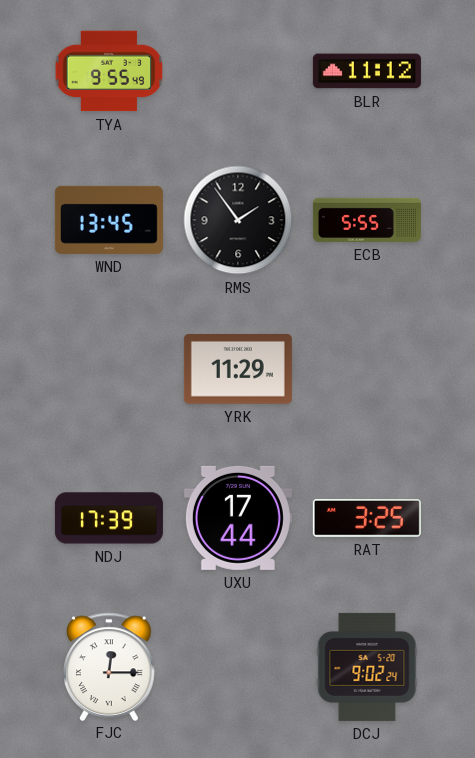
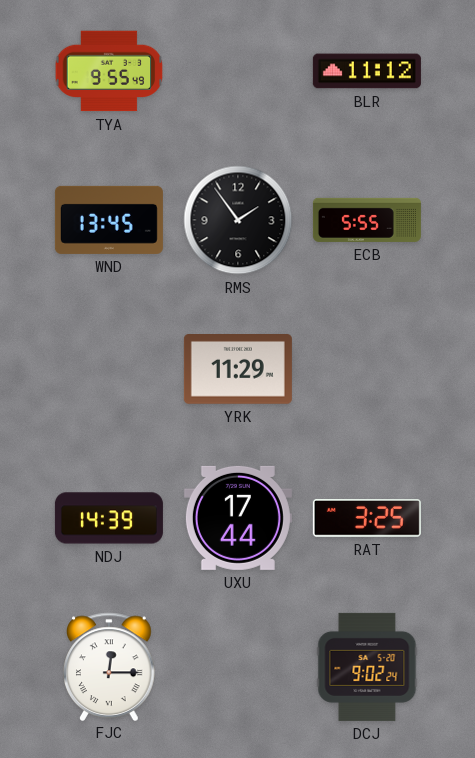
NDJ: 17:39 -> 14:39 (109, 518)
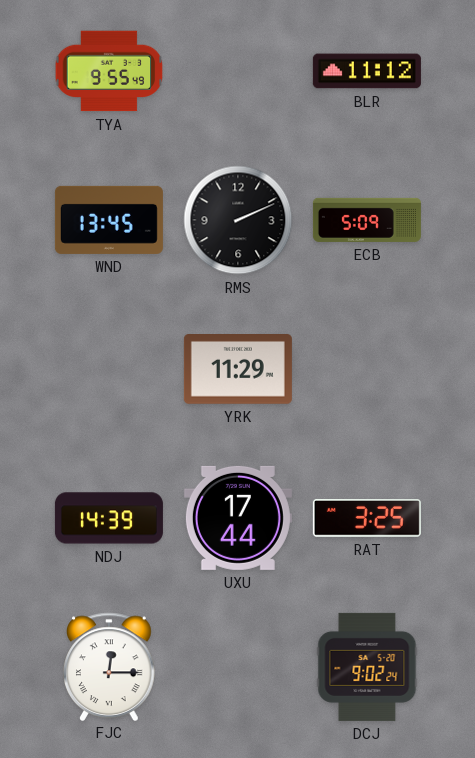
RMS: 1:54 -> 2:11 (238, 220)
ECB: 5:55 -> 5:09 (367, 220)
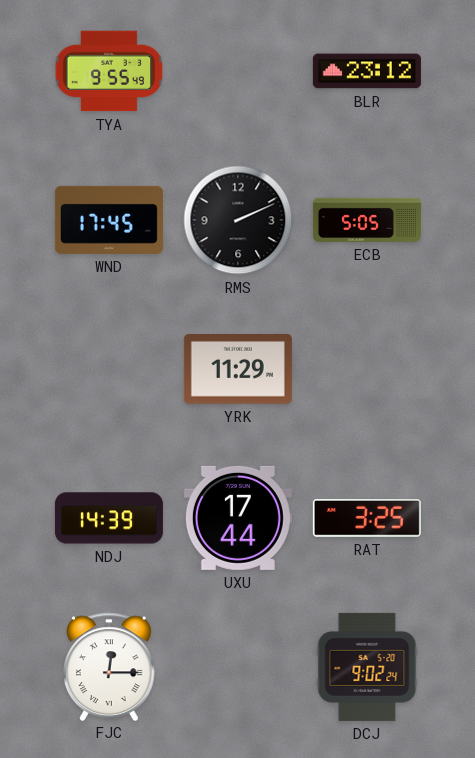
BLR: 11:12 -> 23:12 (367, 71)
WND: 13:45 -> 17:45 (109, 220)
ECB: 5:09 -> 5:05 (367, 220)
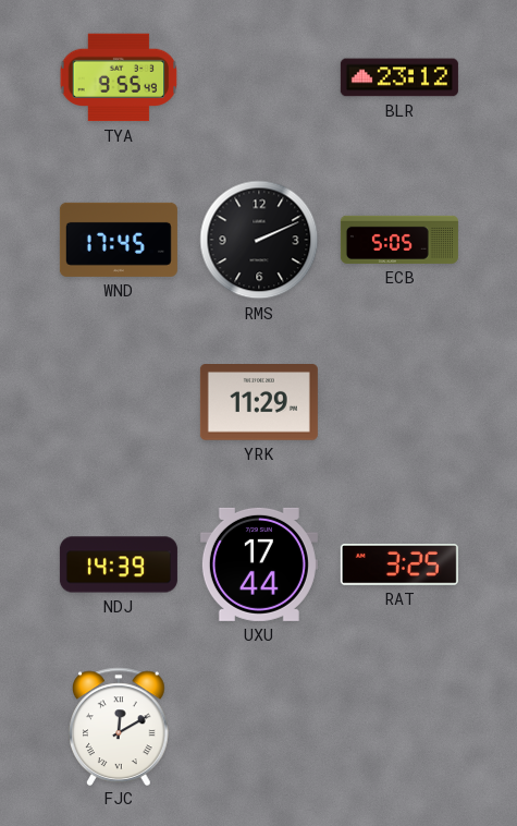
FJC: 12:15 -> 12:10 (120, 726)
DCJ: 9:02 -> none (367, 667)
